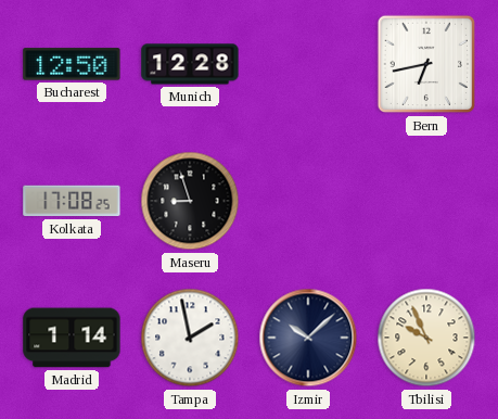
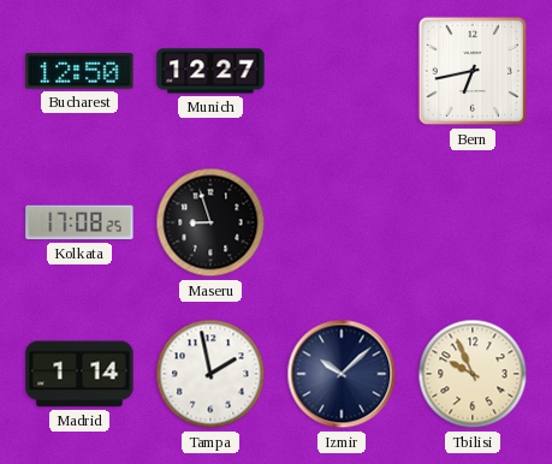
Munich: 12:28 -> 12:27 (210, 71)
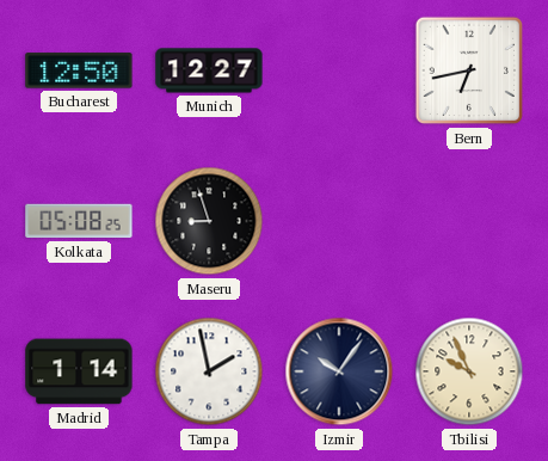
Kolkata: 17:08 -> 05:08 (79, 221)
Izmir: 10:08 -> 10:06 (339, 371)
